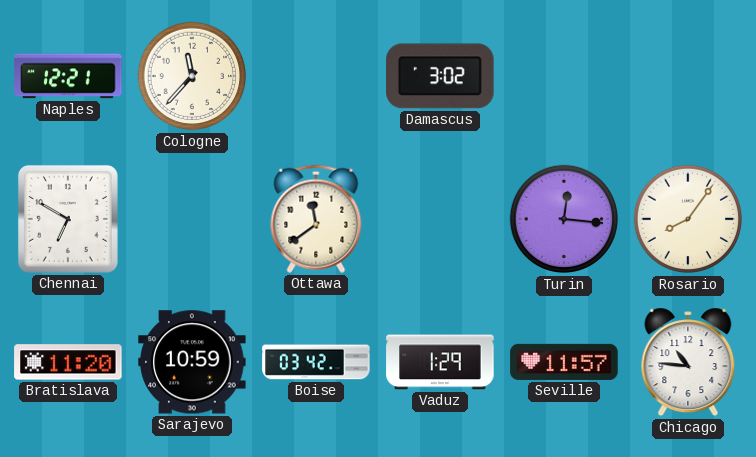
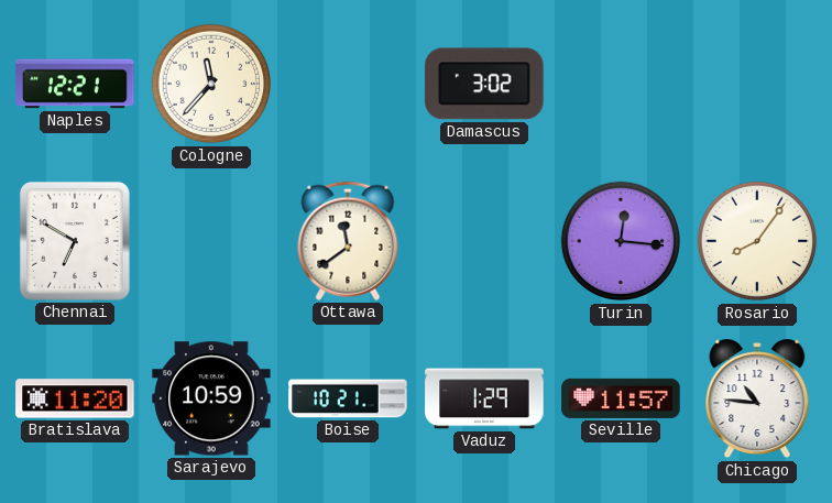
Boise: 03:42 -> 10:21 (348, 398)
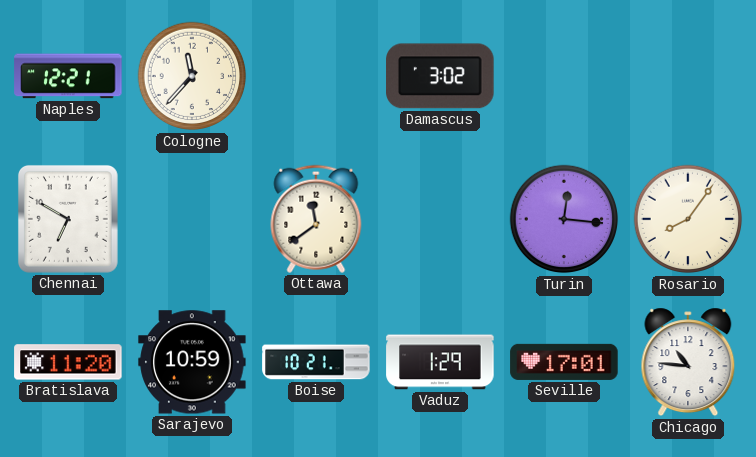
Seville: 11:57 -> 17:01 (564, 362)
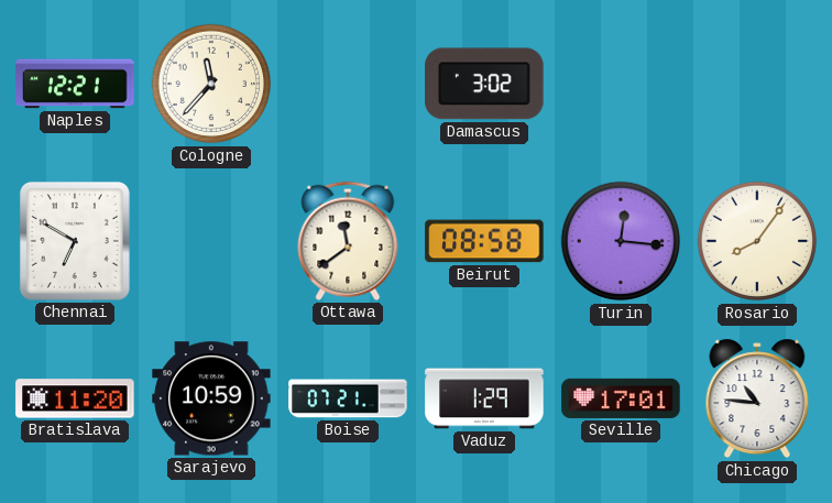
Beirut: none -> 08:58 (484, 241)
Boise: 10:21 -> 07:21 (348, 398)
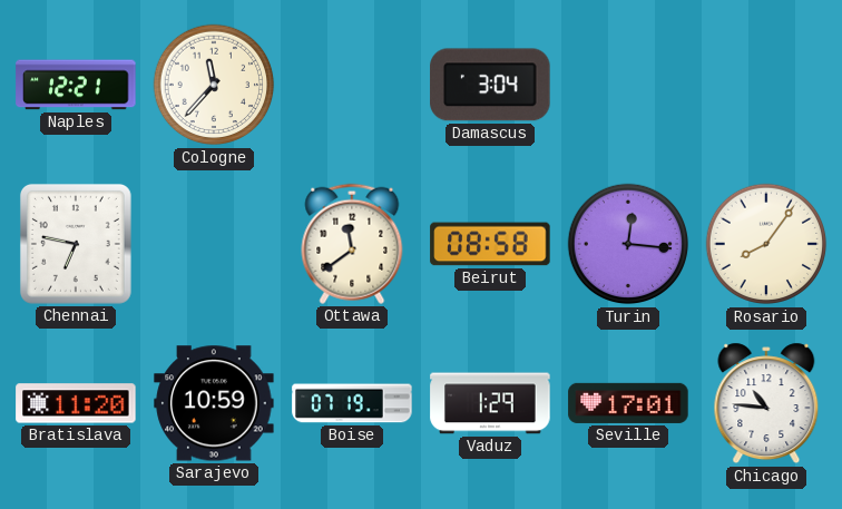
Damascus: 3:02 -> 3:04 (490, 85)
Chennai: 6:50 -> 6:47 (76, 244)
Boise: 07:21 -> 07:19 (352, 403)
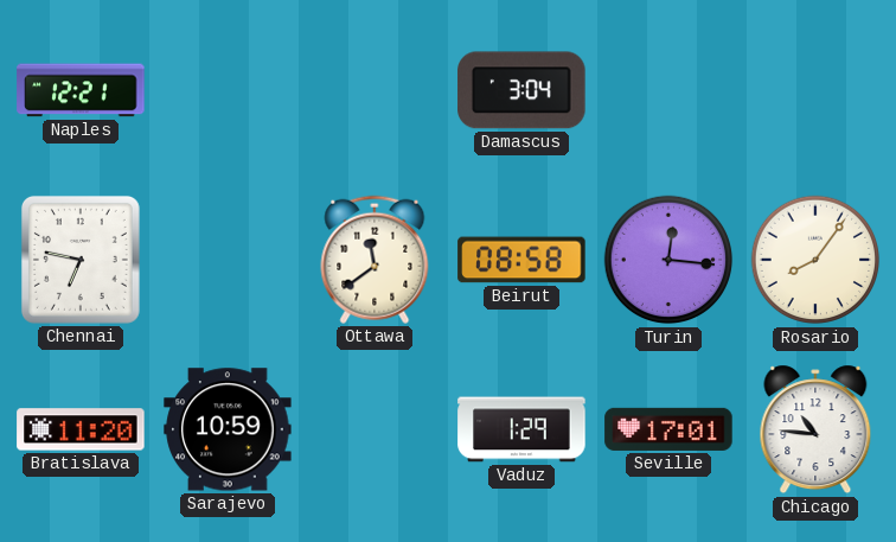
Cologne: 11:37 -> none (214, 85)
Boise: 07:19 -> none (352, 403)
